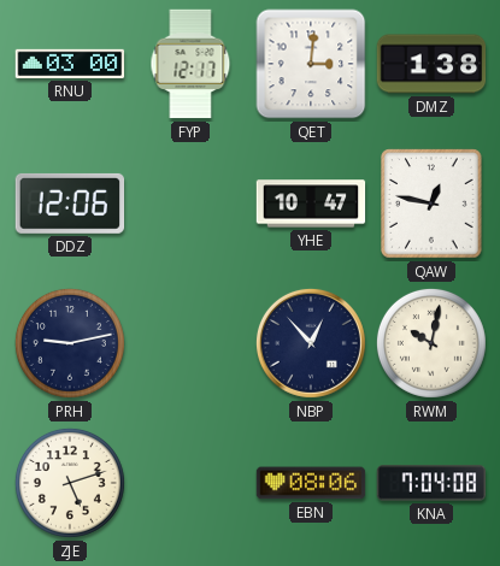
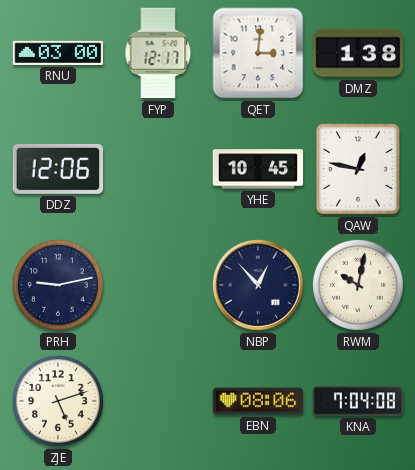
YHE: 10:47 -> 10:45 (258, 169)
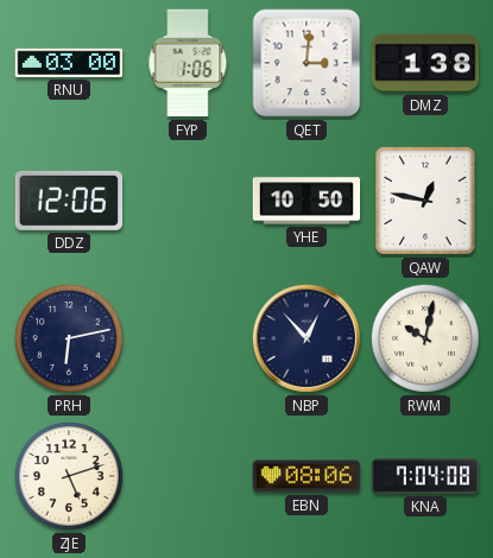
FYP: 12:17 -> 1:06 (188, 63)
YHE: 10:45 -> 10:50 (306, 201)
PRH: 9:13 -> 6:13 (69, 338)
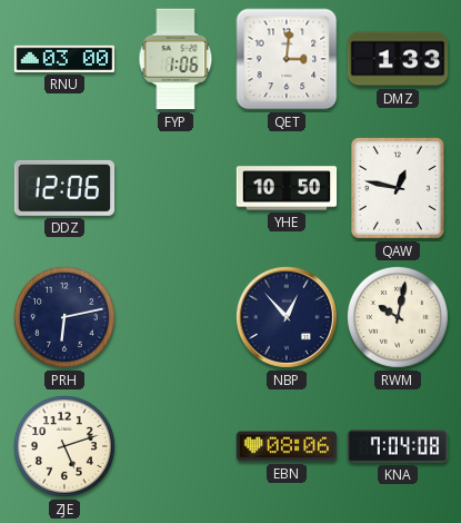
DMZ: 1:38 -> 1:33 (398, 59)
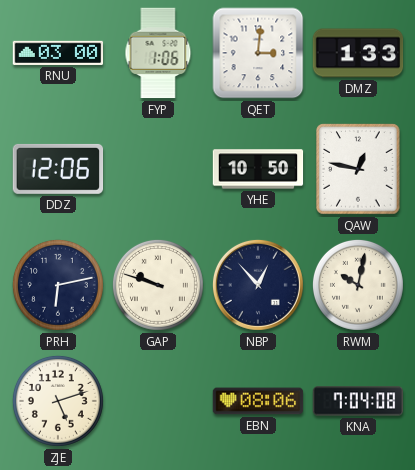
GAP: none -> 9:48 (158, 285)
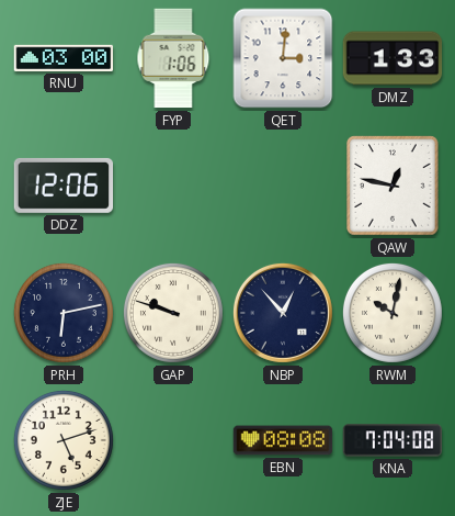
YHE: 10:50 -> none (258, 169)
EBN: 08:06 -> 08:08 (283, 440)
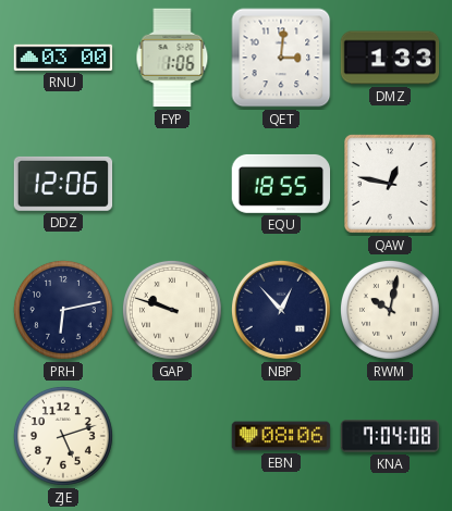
EQU: none -> 18:55 (281, 184)
EBN: 08:08 -> 08:06 (281, 436)
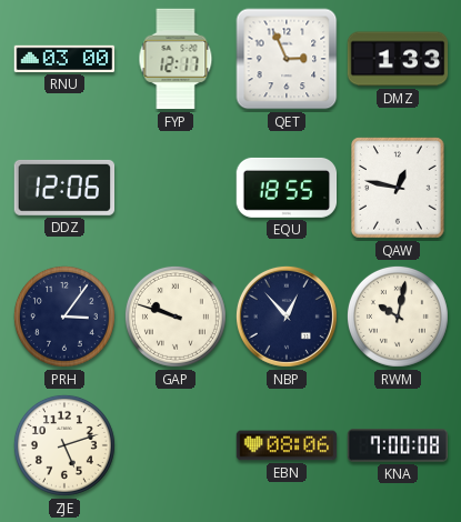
FYP: 1:06 -> 12:17 (176, 59)
QET: 3:01 -> 2:56 (287, 59)
PRH: 6:13 -> 3:06 (64, 317)
KNA: 7:04 -> 7:00 (398, 445)
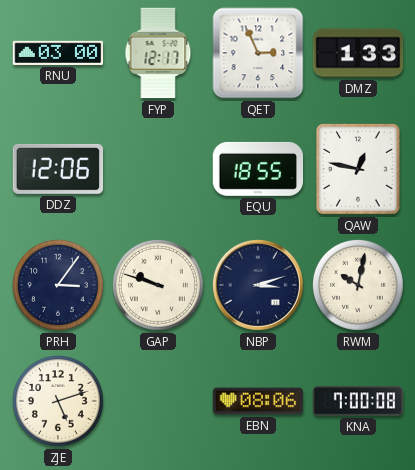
NBP: 12:53 -> 3:12 (258, 285)
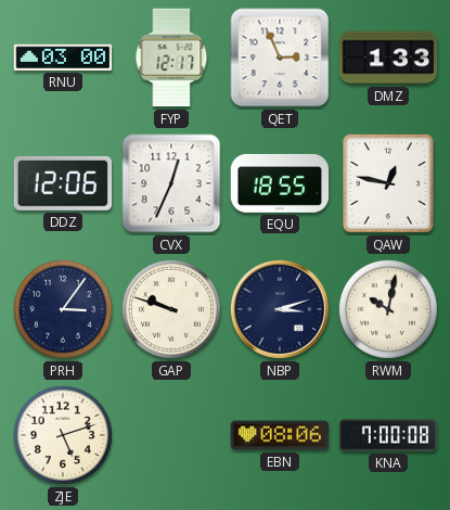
CVX: none -> 12:34 (171, 183)
